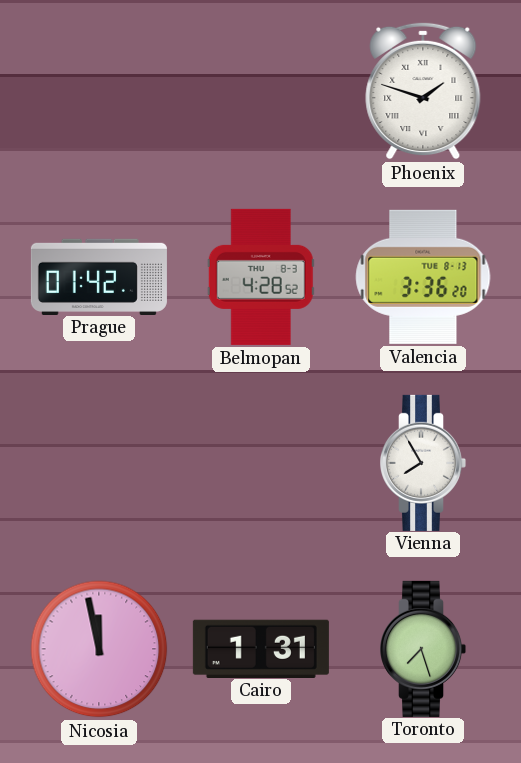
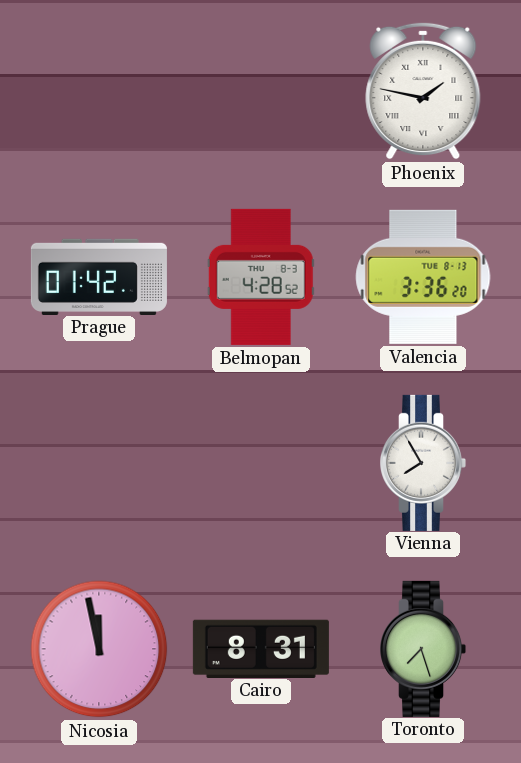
Phoenix: 1:48 -> 1:47 (423, 91)
Cairo: 1:31 -> 8:31 (261, 648)
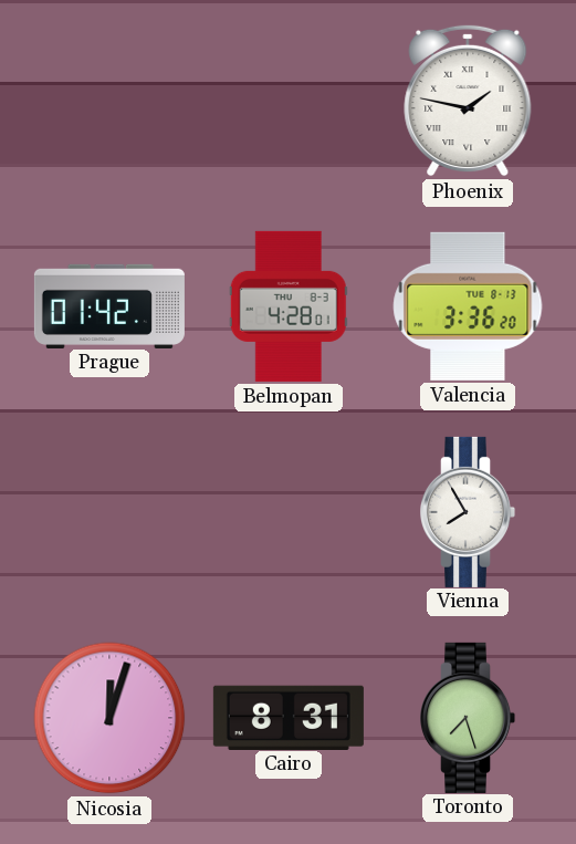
Belmopan: 4:28:52 -> 4:28:01 (289, 306)
Nicosia: 11:58 -> 12:03 (109, 718)
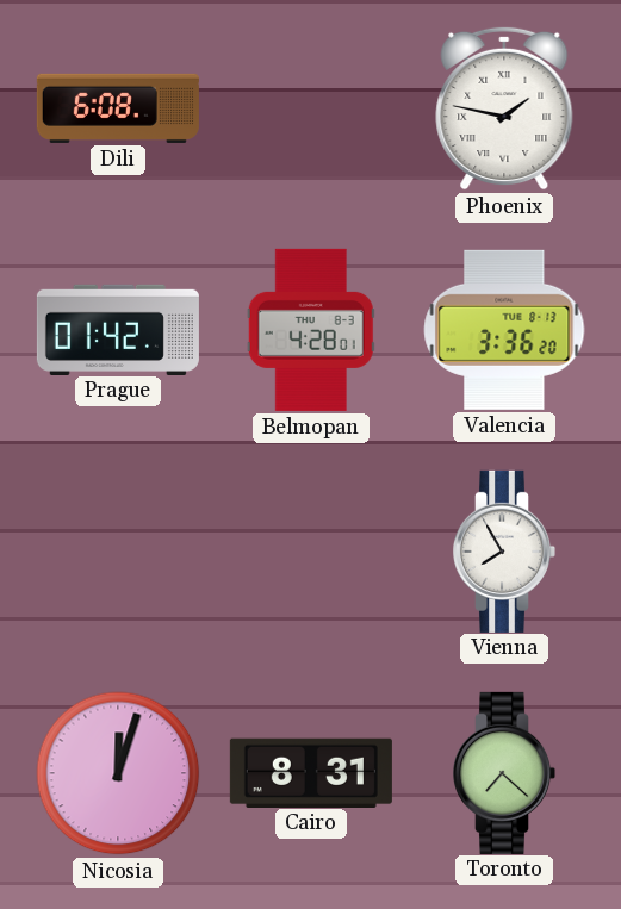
Dili: none -> 6:08 (118, 108)
Toronto: 7:27 -> 7:22 (505, 773)
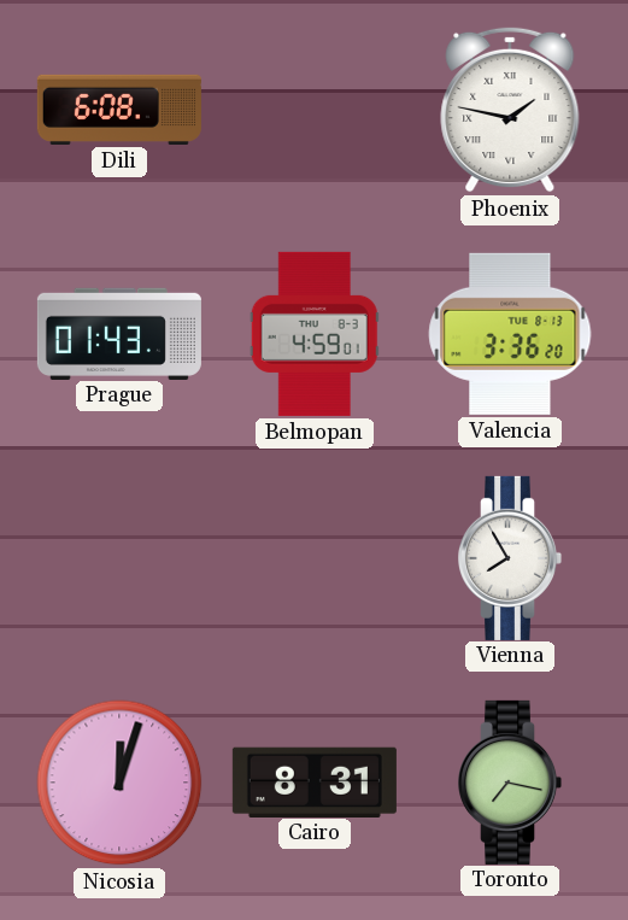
Prague: 01:42 -> 01:43 (119, 333)
Belmopan: 4:28 -> 4:59 (315, 334)
Toronto: 7:22 -> 7:17 (511, 783)
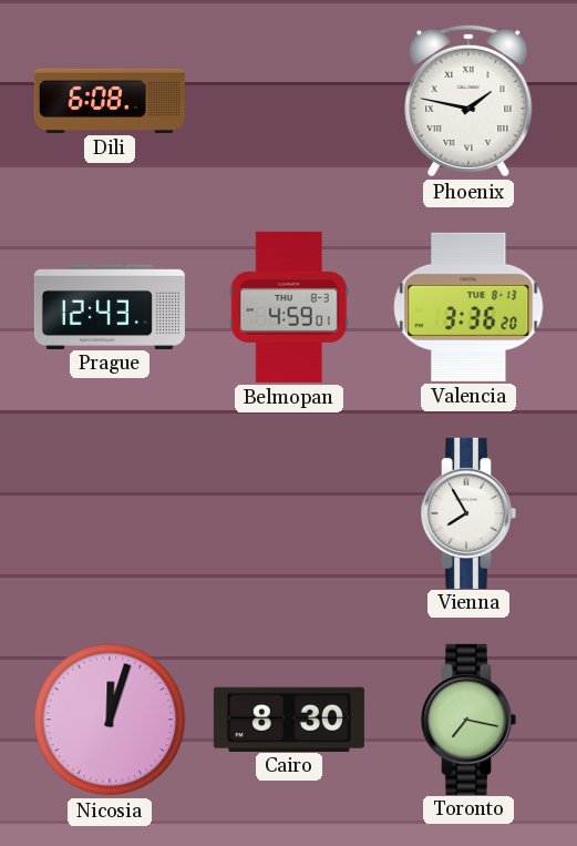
Prague: 01:43 -> 12:43 (110, 306)
Cairo: 8:31 -> 8:30 (289, 718)
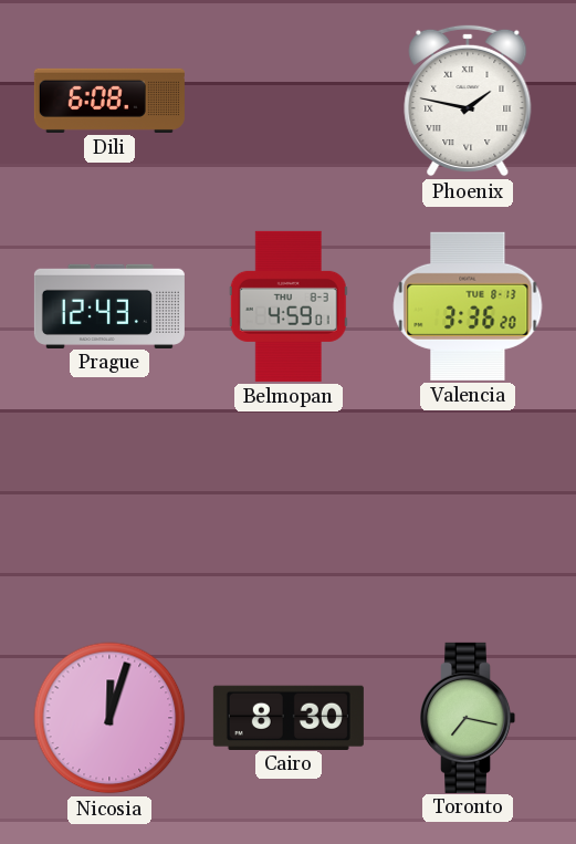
Vienna: 7:55 -> none (470, 513)
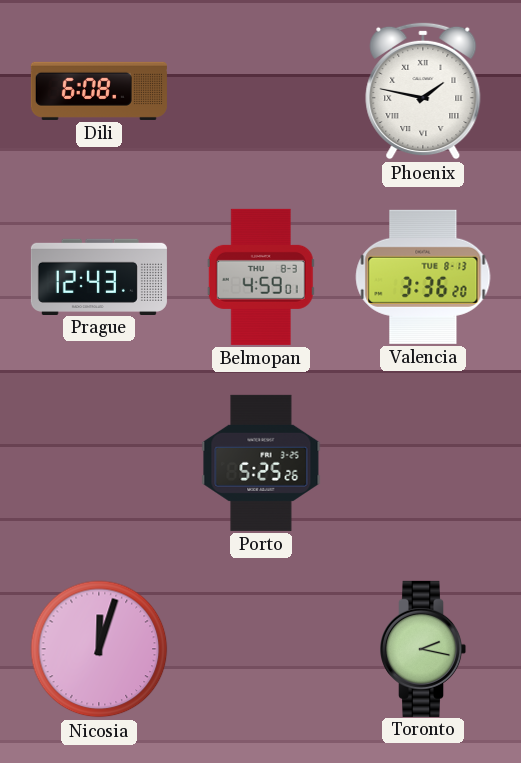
Porto: none -> 5:25 (261, 463)
Cairo: 8:30 -> none (289, 717)
Toronto: 7:17 -> 2:17 (424, 649)
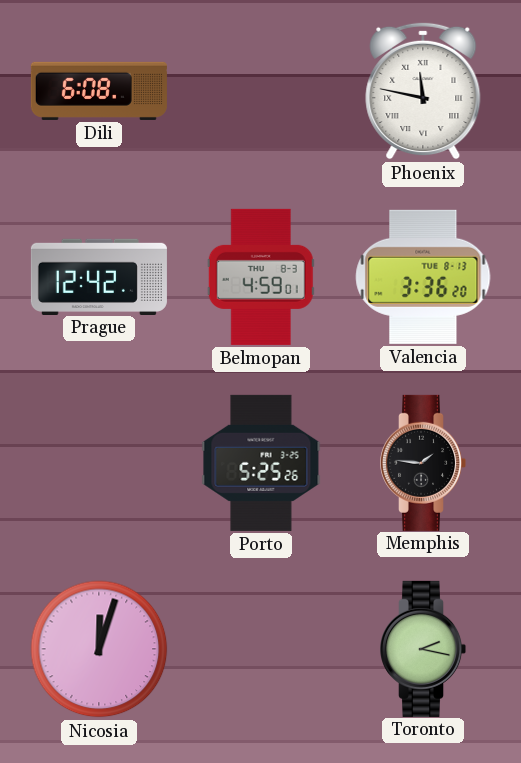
Phoenix: 1:47 -> 11:47 (423, 91)
Prague: 12:43 -> 12:42 (99, 276)
Memphis: none -> 1:46 (424, 463)
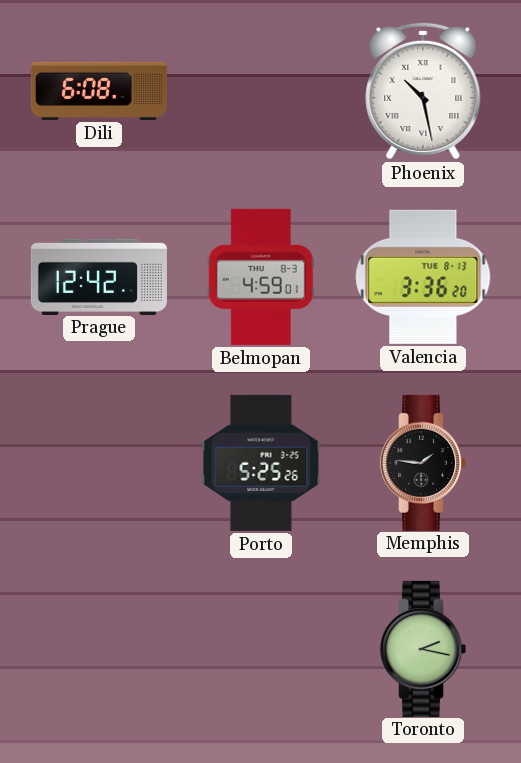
Phoenix: 11:47 -> 10:28 (423, 91)
Nicosia: 12:03 -> none (99, 649)
